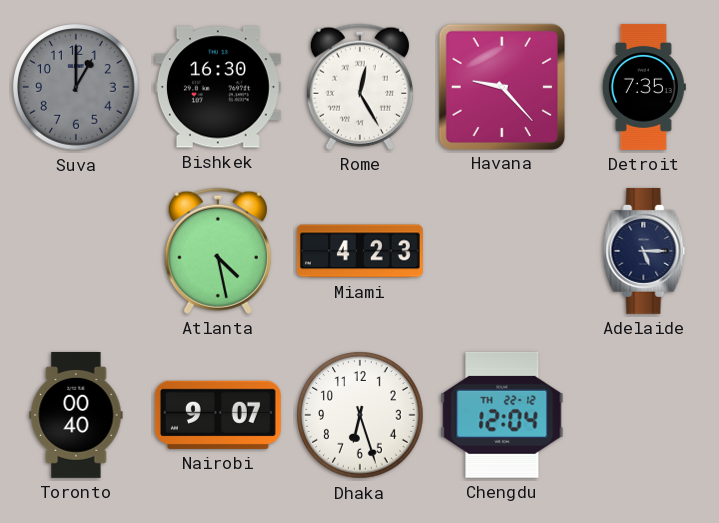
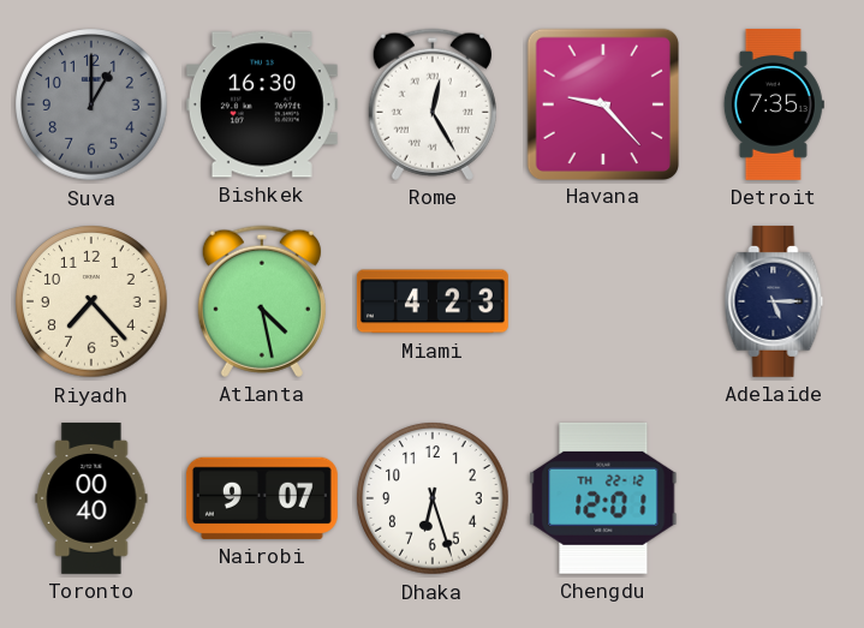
Riyadh: none -> 7:23 (91, 301)
Chengdu: 12:04 -> 12:01 (603, 498)
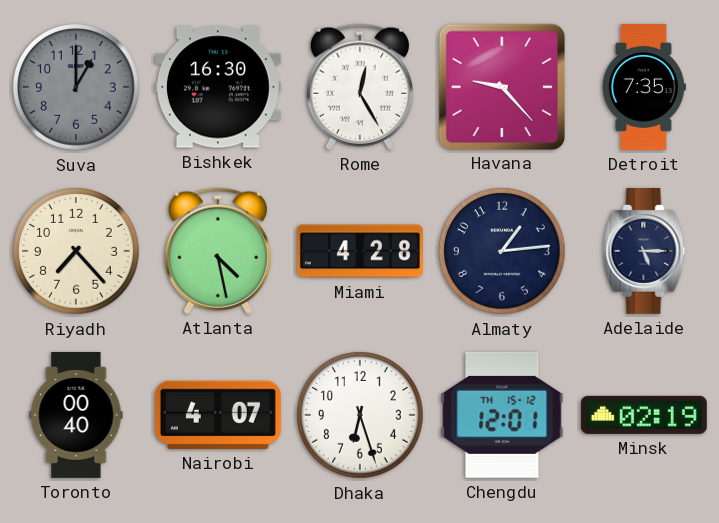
Miami: 4:23 -> 4:28 (360, 251)
Almaty: none -> 1:14 (502, 251)
Nairobi: 9:07 -> 4:07 (218, 415)
Chengdu date: TH 22-12 -> TH 15-12 (502, 415)
Minsk: none -> 02:19 (644, 415)
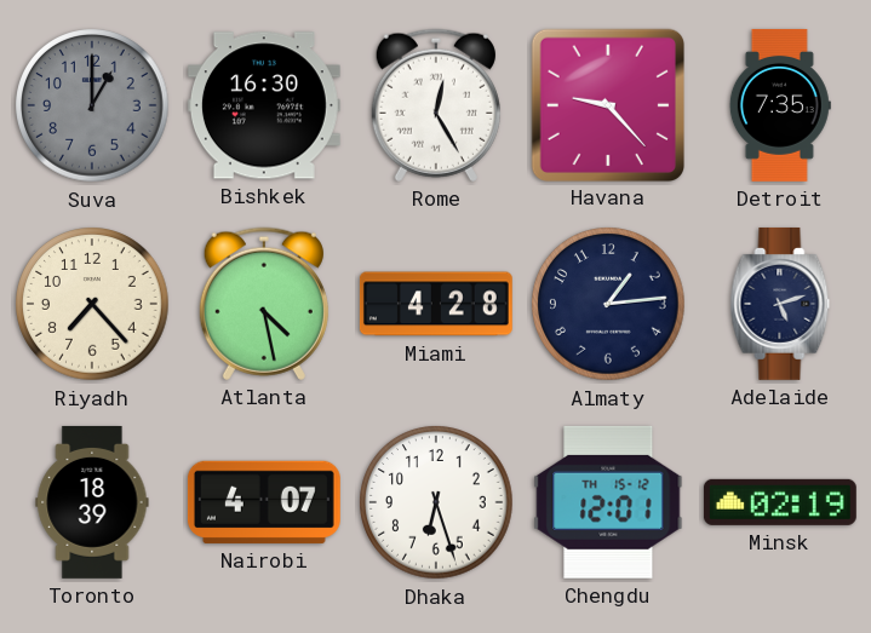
Adelaide: 5:15 -> 5:12 (780, 304)
Toronto: 00:40 -> 18:39 (92, 502)
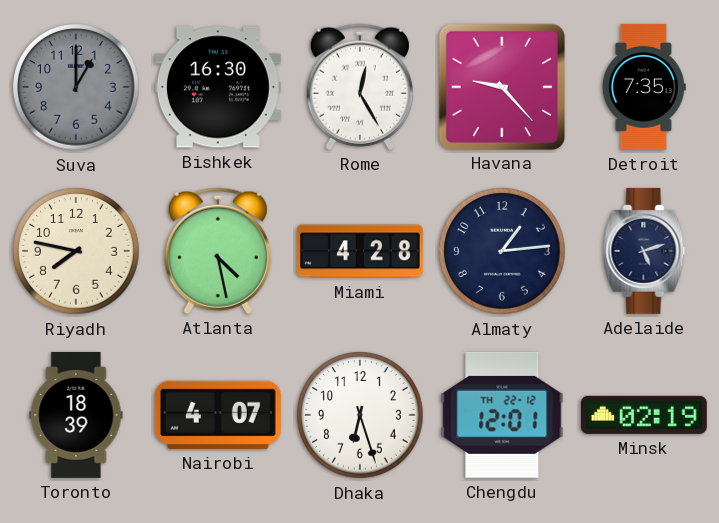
Riyadh: 7:23 -> 7:47 (76, 251)
Chengdu date: TH 15-12 -> TH 22-12 (502, 415)
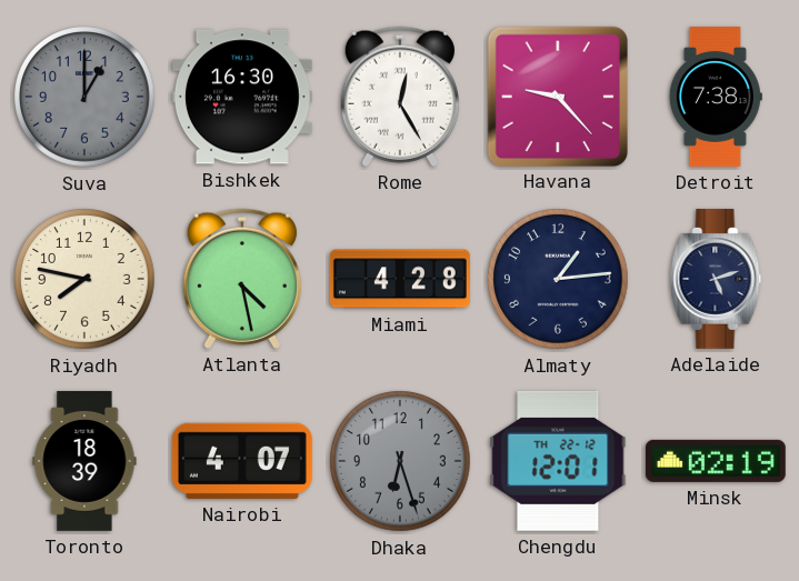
Detroit: 7:35 -> 7:38 (716, 97)
Dhaka dial: white -> grey (400, 461)
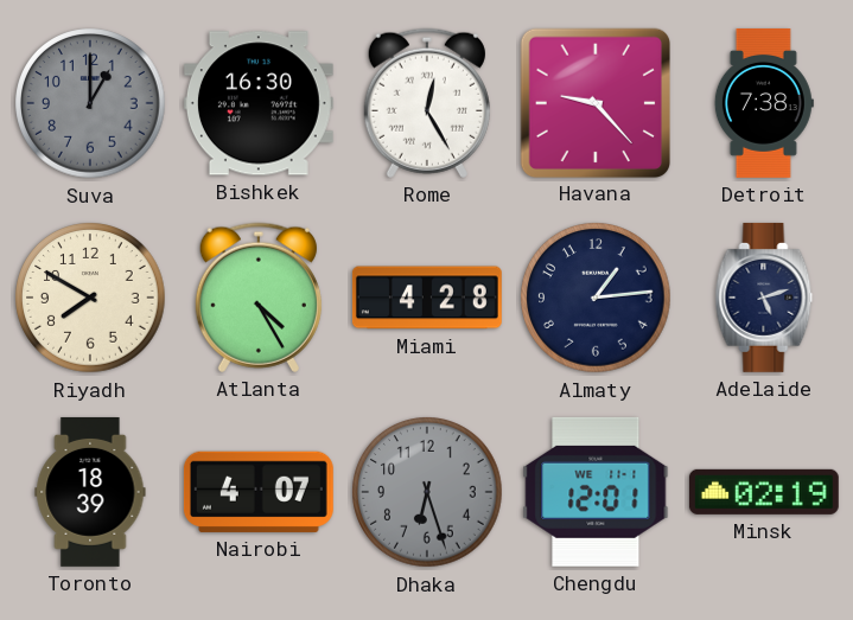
Riyadh: 7:47 -> 7:50 (90, 298)
Atlanta: 4:28 -> 4:25 (259, 298)
Chengdu date: TH 22-12 -> WE 11-1 (596, 492)
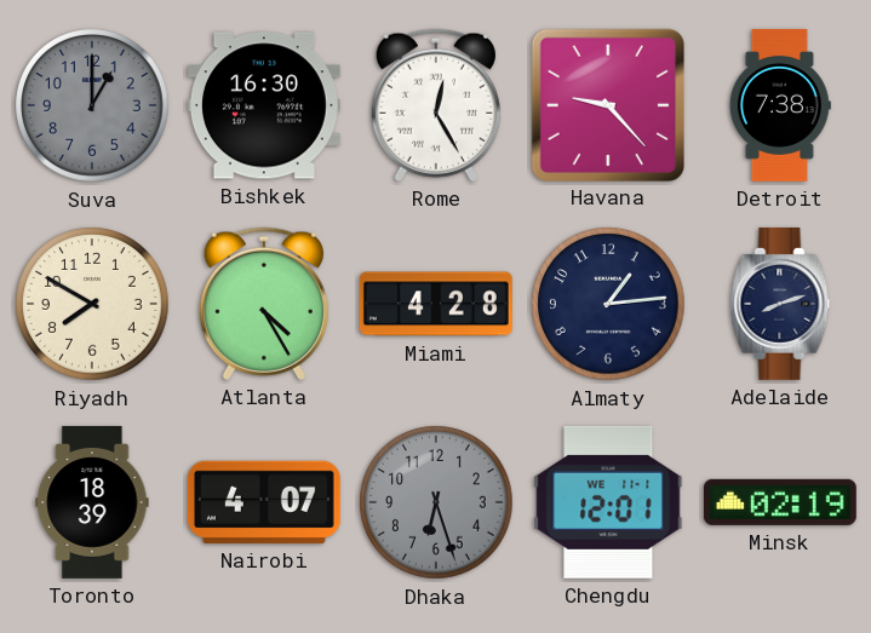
Adelaide: 5:12 -> 8:12 (780, 304)
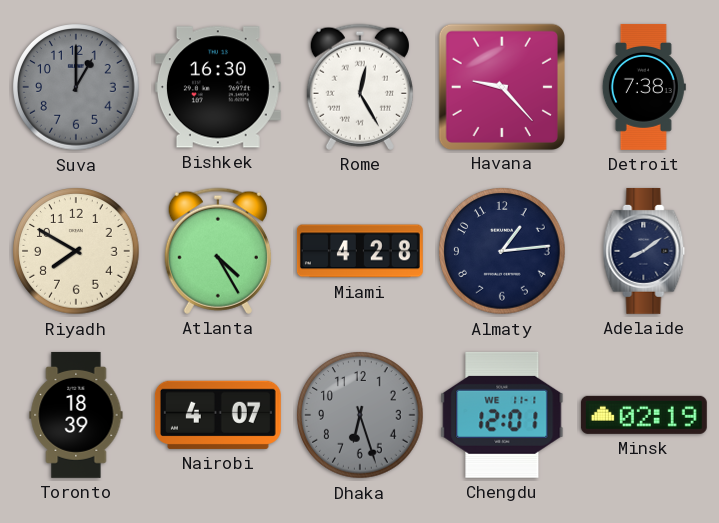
Adelaide: 8:12 -> 8:09 (644, 251)
